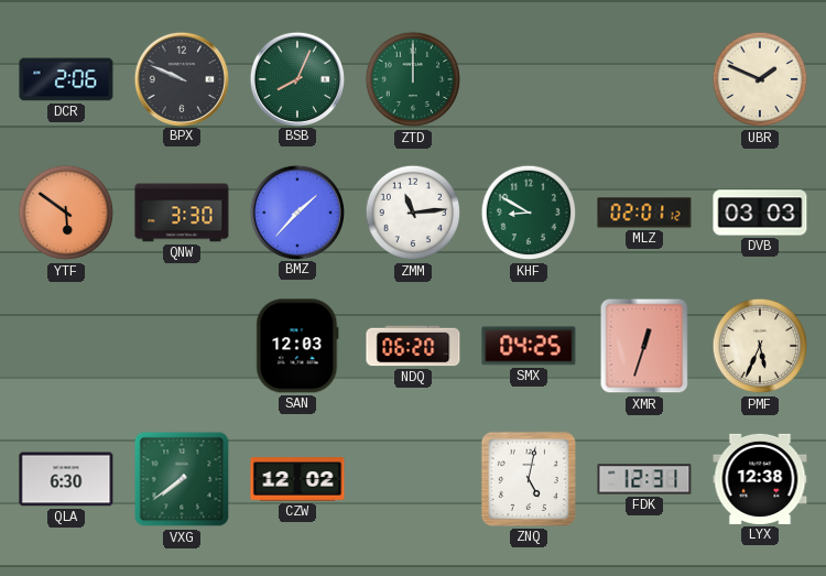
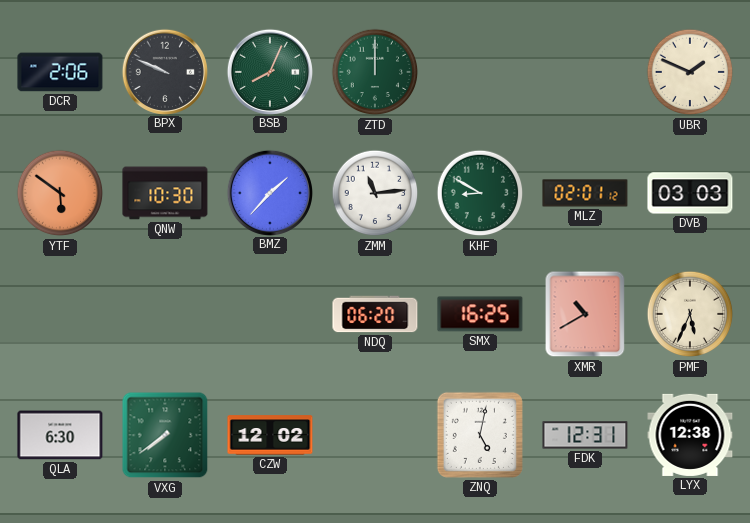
QNW: 3:30 -> 10:30 (165, 193)
SAN: 12:03 -> none (297, 346)
SMX: 04:25 -> 16:25 (480, 314)
XMR: 12:33 -> 10:40 (585, 314)
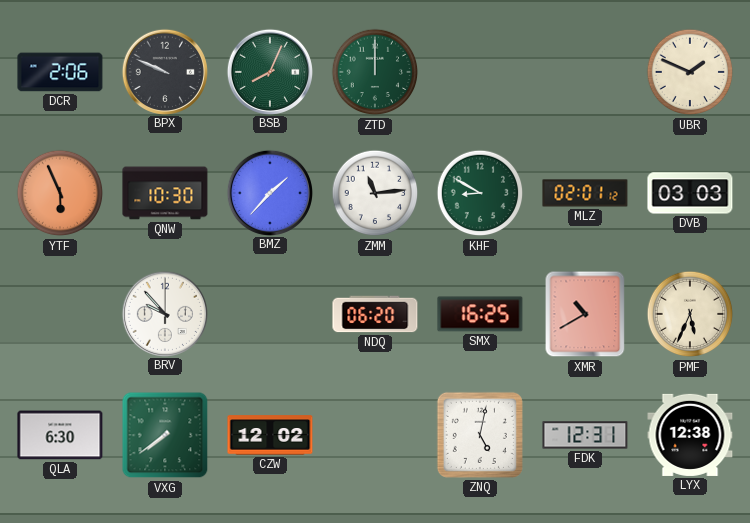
YTF: 5:51 -> 5:56 (60, 193)
BRV: none -> 9:53 (164, 313)
